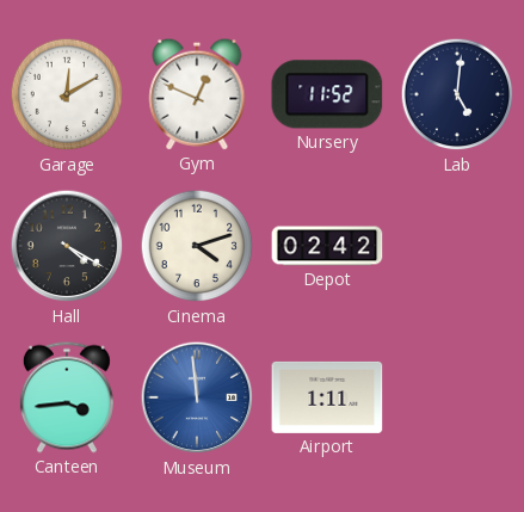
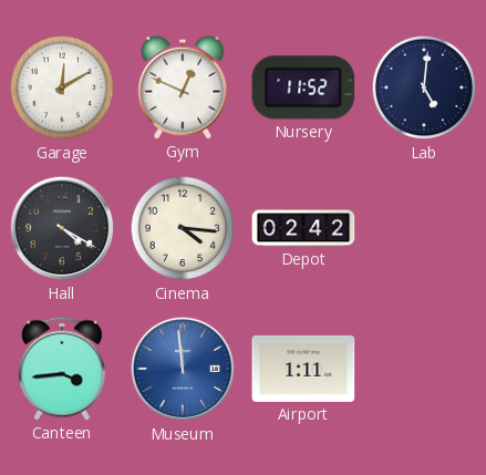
Cinema: 4:12 -> 4:16 (183, 228)
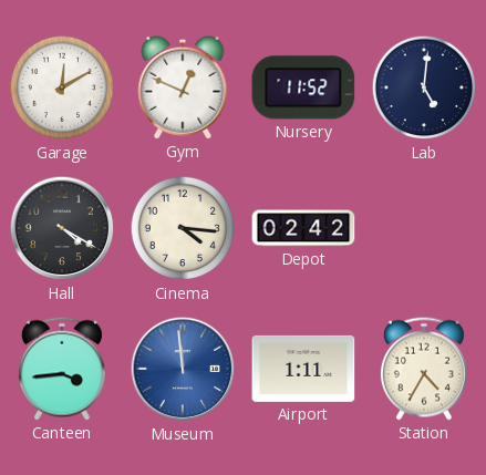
Station: none -> 4:35 (424, 369)
